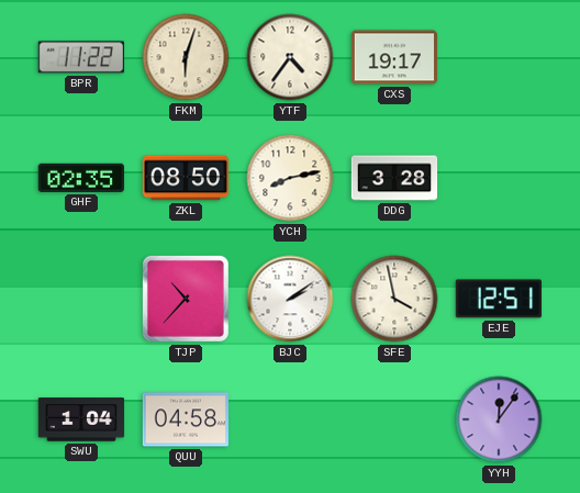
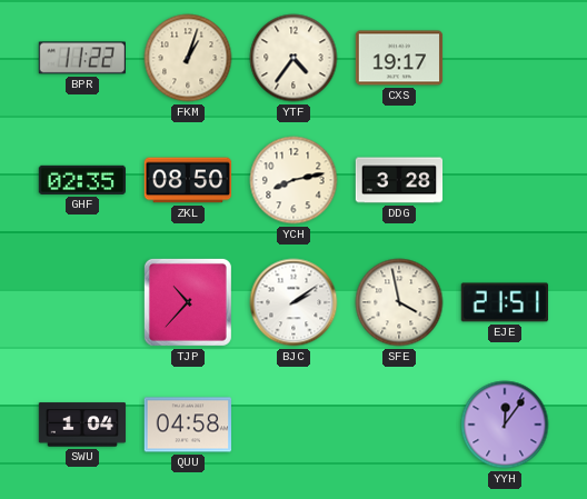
FKM: 6:03 -> 1:03 (188, 58)
EJE: 12:51 -> 21:51 (504, 302)
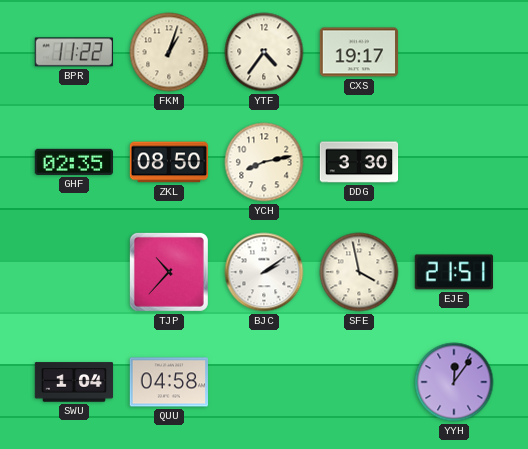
DDG: 3:28 -> 3:30 (359, 162)
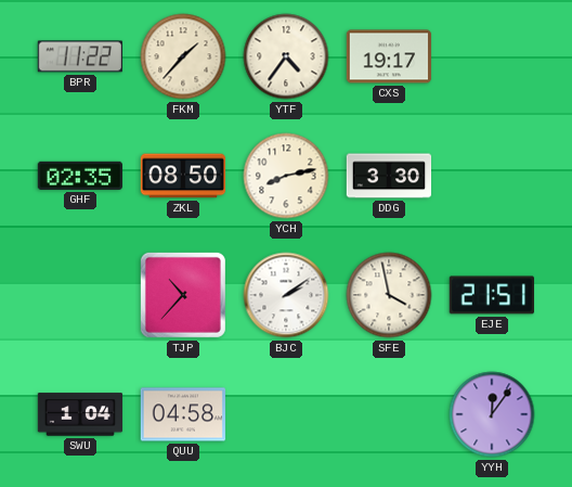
FKM: 1:03 -> 1:37 (183, 56)
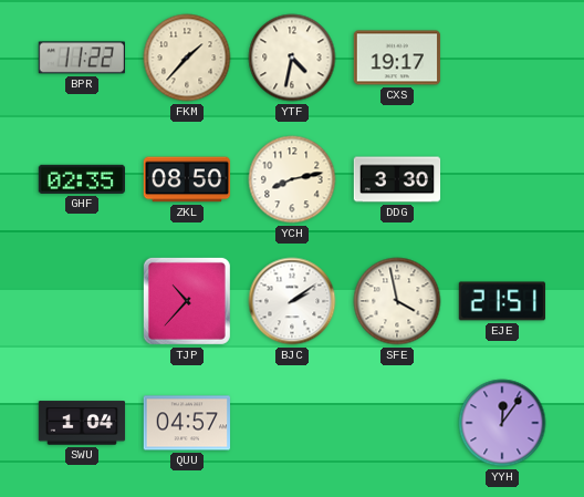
YTF: 4:36 -> 4:32 (292, 58)
QUU: 04:58 -> 04:57 (187, 423)
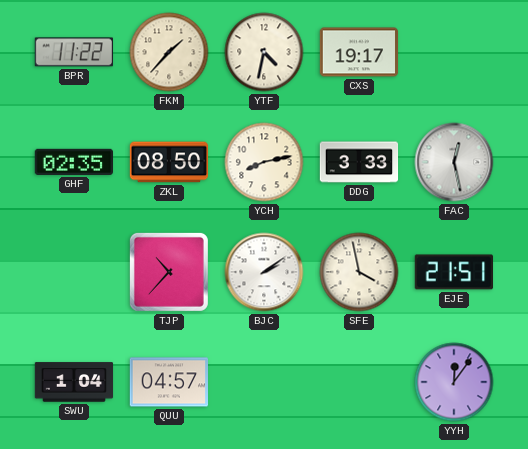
DDG: 3:30 -> 3:33 (359, 162)
FAC: none -> 12:28 (454, 162)
